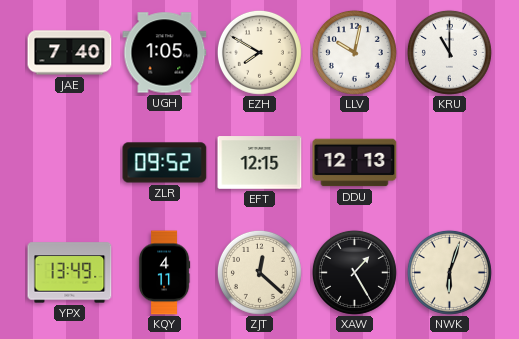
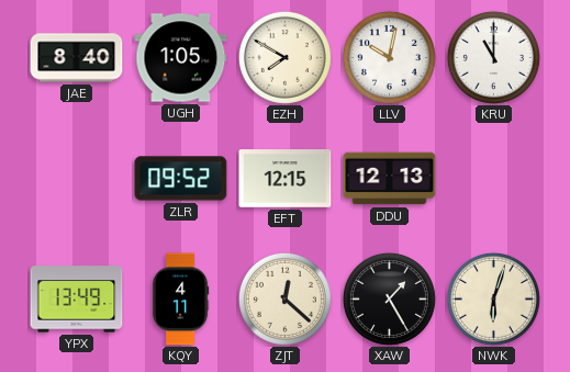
JAE: 7:40 -> 8:40 (77, 58)
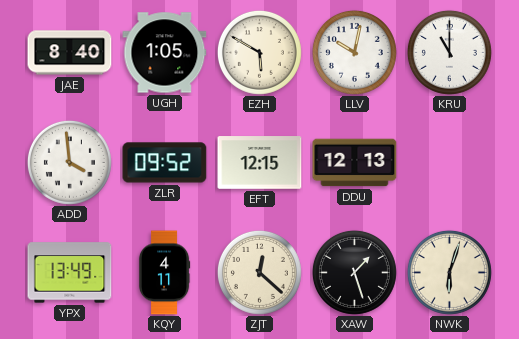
EZH: 7:50 -> 5:50 (259, 52)
ADD: none -> 3:59 (69, 162)
XAW: 1:25 -> 1:27 (354, 272)
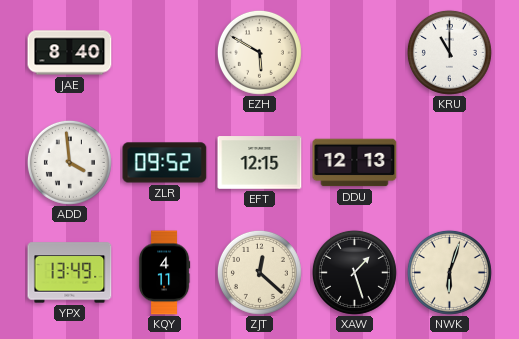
UGH: 1:05 -> none (165, 53)
LLV: 10:02 -> none (354, 52)
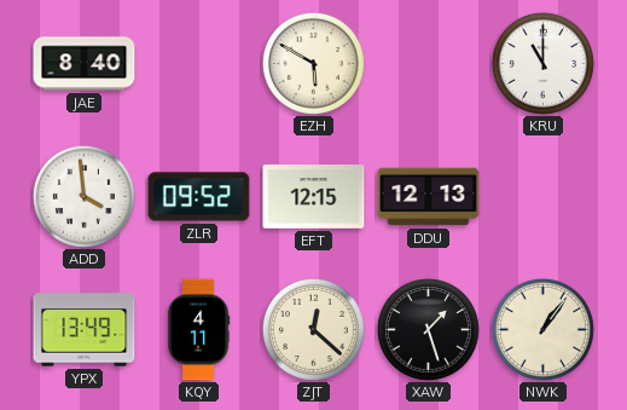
NWK: 6:03 -> 1:06 (542, 329)
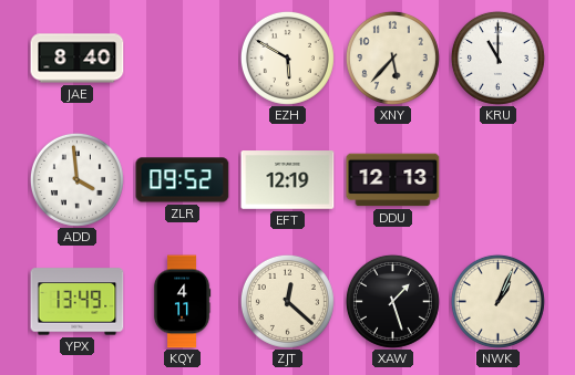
XNY: none -> 5:37 (392, 58)
EFT: 12:15 -> 12:19 (288, 180)
NWK: 1:06 -> 1:04 (497, 301)
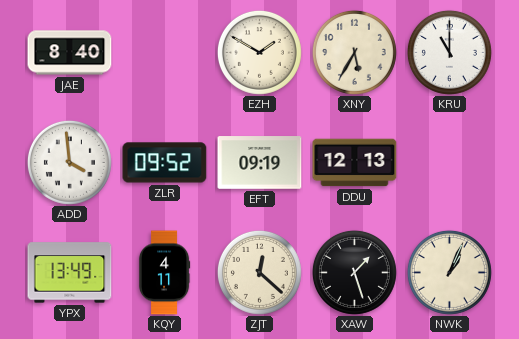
EZH: 5:50 -> 1:50 (259, 52)
XNY: 5:37 -> 5:35 (354, 52)
EFT: 12:19 -> 09:19 (260, 163)
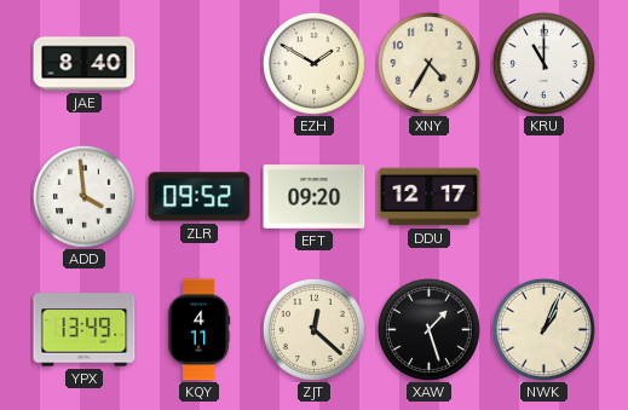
XNY: 5:35 -> 4:35 (428, 63)
EFT: 09:19 -> 09:20 (315, 197)
DDU: 12:13 -> 12:17 (430, 197)
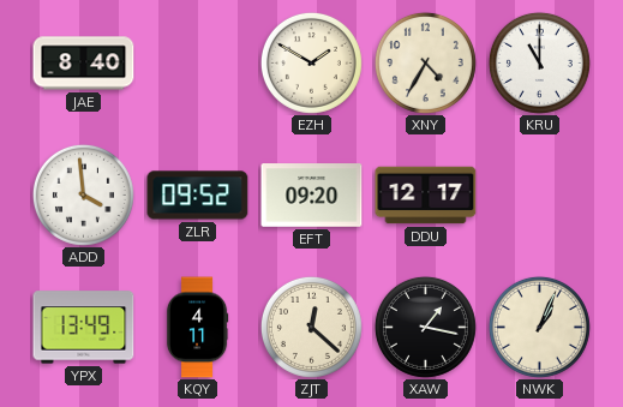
XAW: 1:27 -> 1:17 (425, 327)
